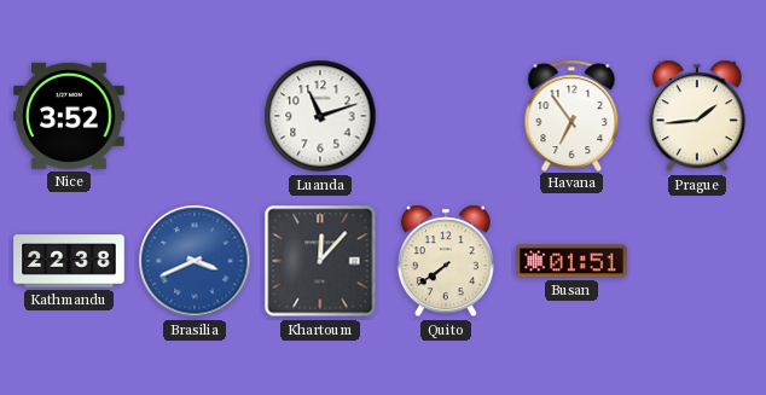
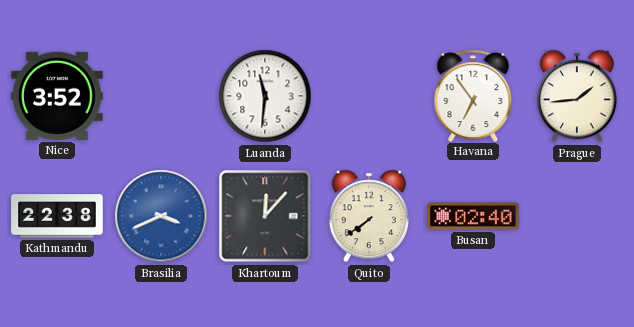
Luanda: 11:12 -> 11:31 (265, 96)
Busan: 01:51 -> 02:40 (473, 216)
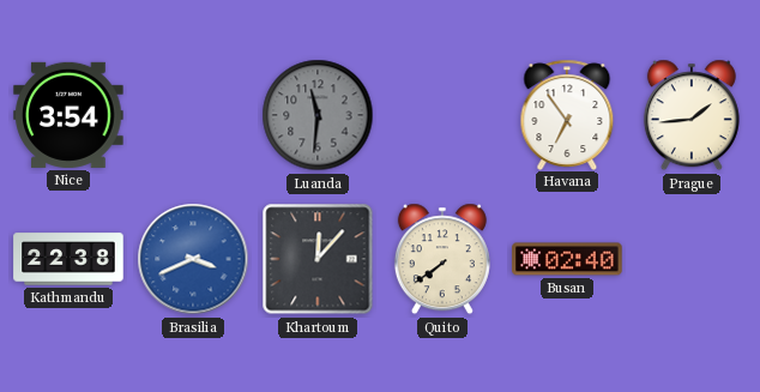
Nice: 3:52 -> 3:54 (68, 115)
Luanda dial: white -> grey (318, 115)
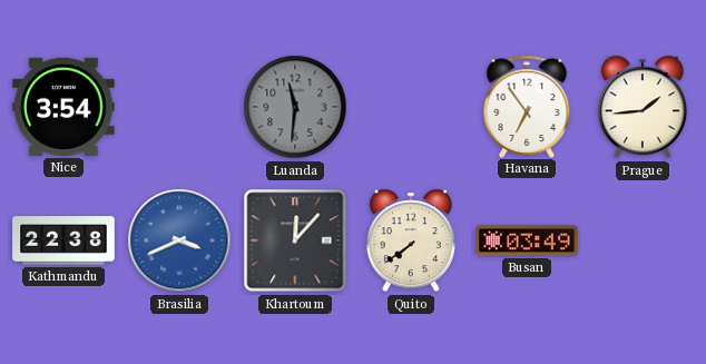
Busan: 02:40 -> 03:49 (527, 240)
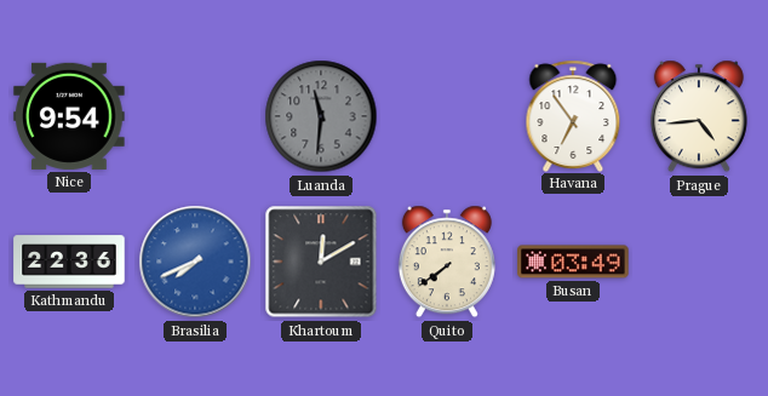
Nice: 3:54 -> 9:54 (69, 116)
Prague: 1:44 -> 4:44 (699, 116)
Kathmandu: 22:38 -> 22:36 (69, 262)
Brasilia: 3:41 -> 7:41 (195, 262)
Khartoum: 12:07 -> 12:10 (321, 262)
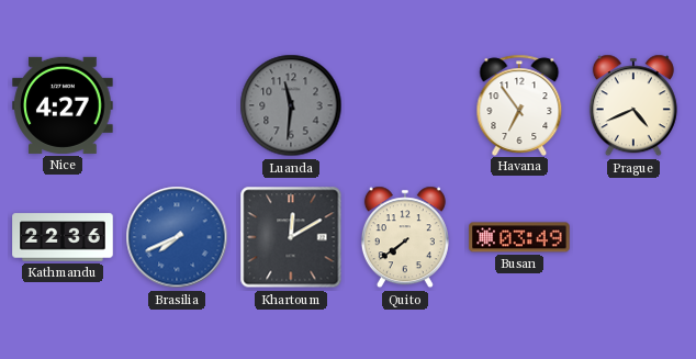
Nice: 9:54 -> 4:27 (63, 105)
Prague: 4:44 -> 4:41 (633, 105)
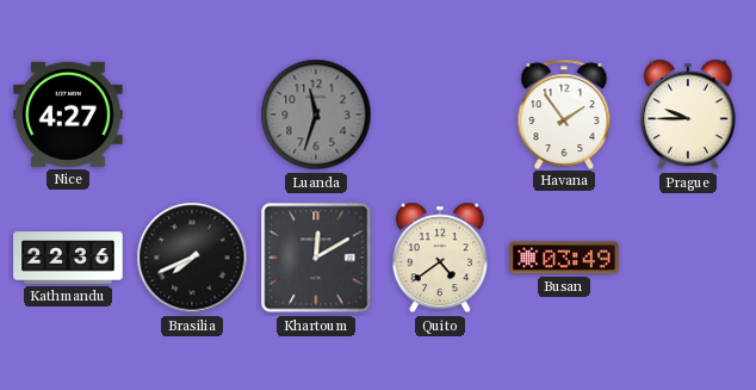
Luanda: 11:31 -> 11:33 (316, 114)
Havana: 6:54 -> 1:54 (564, 113)
Prague: 4:41 -> 9:45 (688, 114)
Brasilia dial: blue -> black (192, 258)
Quito: 7:39 -> 4:39 (440, 258)
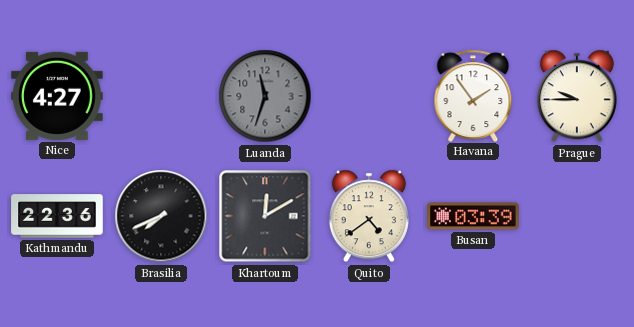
Busan: 03:49 -> 03:39 (473, 216)
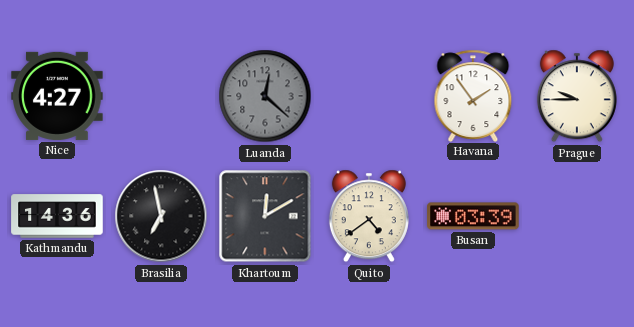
Luanda: 11:33 -> 12:22 (265, 96)
Kathmandu: 22:36 -> 14:36 (57, 216)
Brasilia: 7:41 -> 6:58 (161, 216)
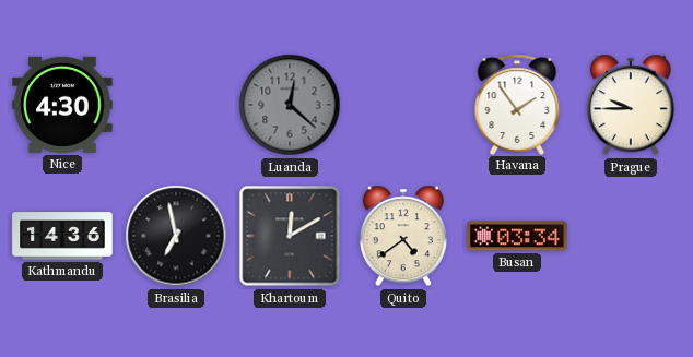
Nice: 4:27 -> 4:30 (62, 105)
Busan: 03:39 -> 03:34 (517, 236)
